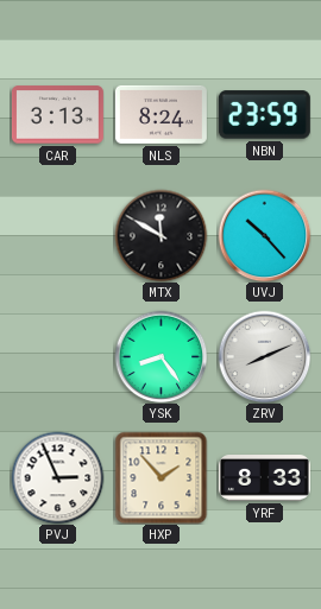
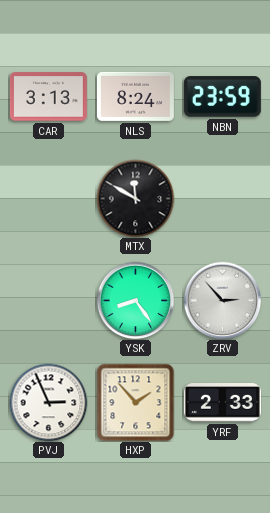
UVJ: 10:23 -> none (264, 235)
ZRV: 8:11 -> 2:53 (222, 300)
YRF: 8:33 -> 2:33 (222, 403)
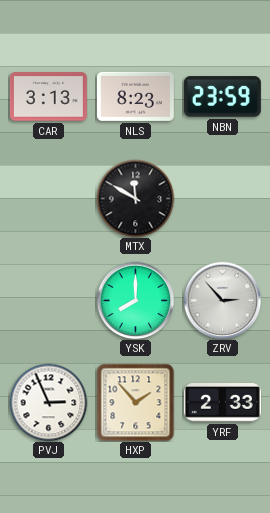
NLS: 8:24 -> 8:23 (135, 96)
YSK: 8:24 -> 8:00 (135, 300)
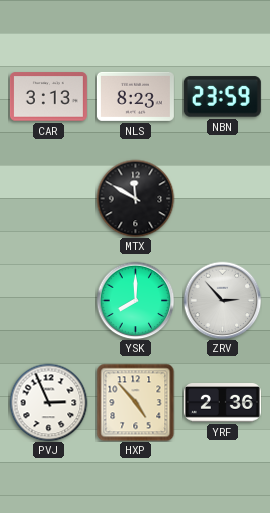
HXP: 1:53 -> 4:53 (135, 402)
YRF: 2:33 -> 2:36 (222, 403)
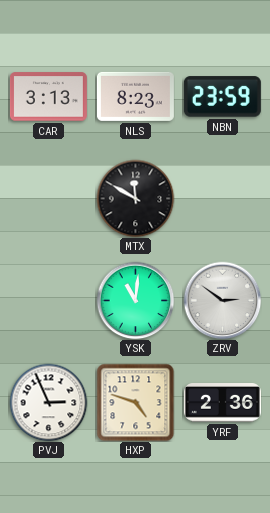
YSK: 8:00 -> 11:01 (135, 300)
ZRV: 2:53 -> 2:51 (222, 300)
HXP: 4:53 -> 4:48 (135, 402)
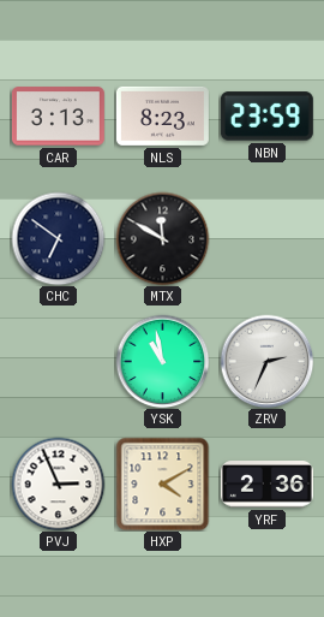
CHC: none -> 6:51 (58, 238)
YSK: 11:01 -> 10:58 (162, 361)
ZRV: 2:51 -> 2:34 (266, 361)
HXP: 4:48 -> 4:10 (162, 483)
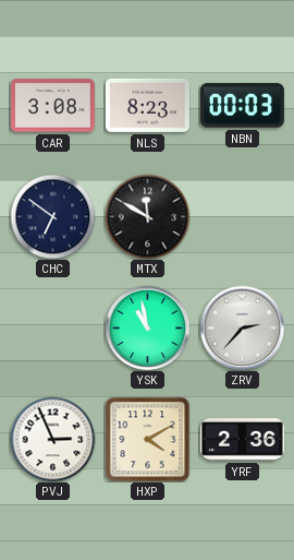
CAR: 3:13 -> 3:08 (52, 106)
NBN: 23:59 -> 00:03 (242, 106)
ZRV: 2:34 -> 2:37 (242, 327)
